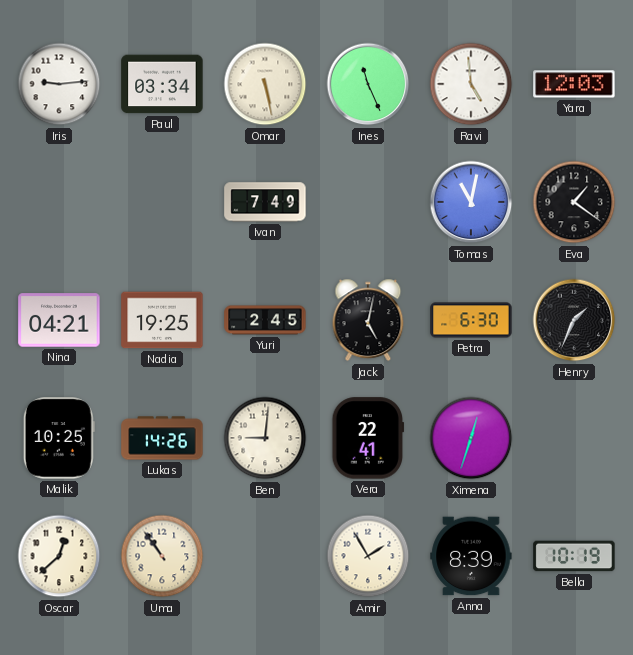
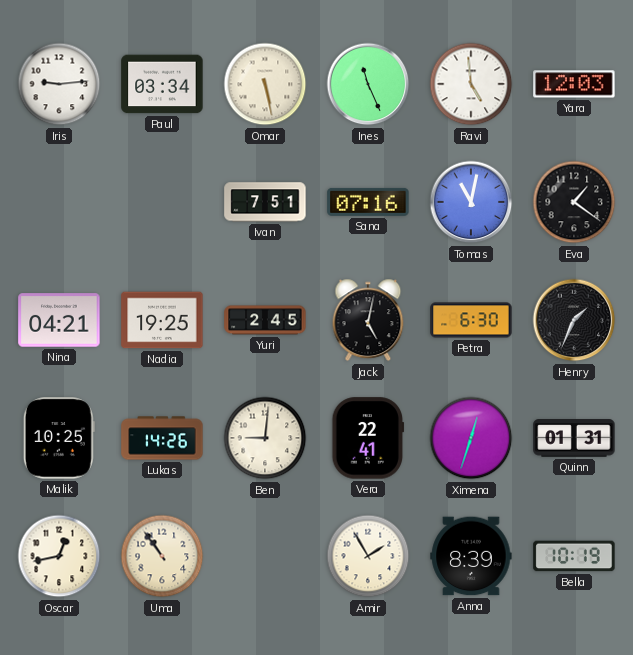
Ivan: 7:49 -> 7:51 (265, 202)
Sana: none -> 07:16 (368, 202)
Quinn: none -> 01:31 (574, 438)
Oscar: 12:38 -> 12:43 (59, 556)
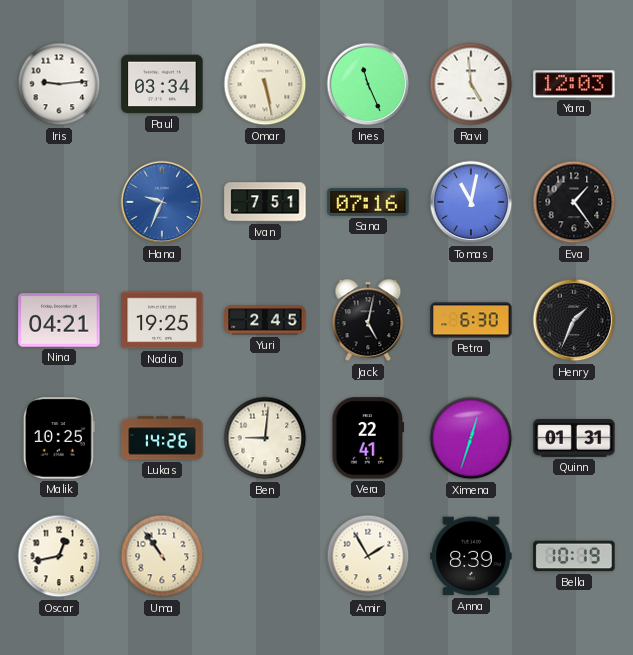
Hana: none -> 9:34 (162, 202)
Eva: 1:21 -> 1:24 (574, 202)
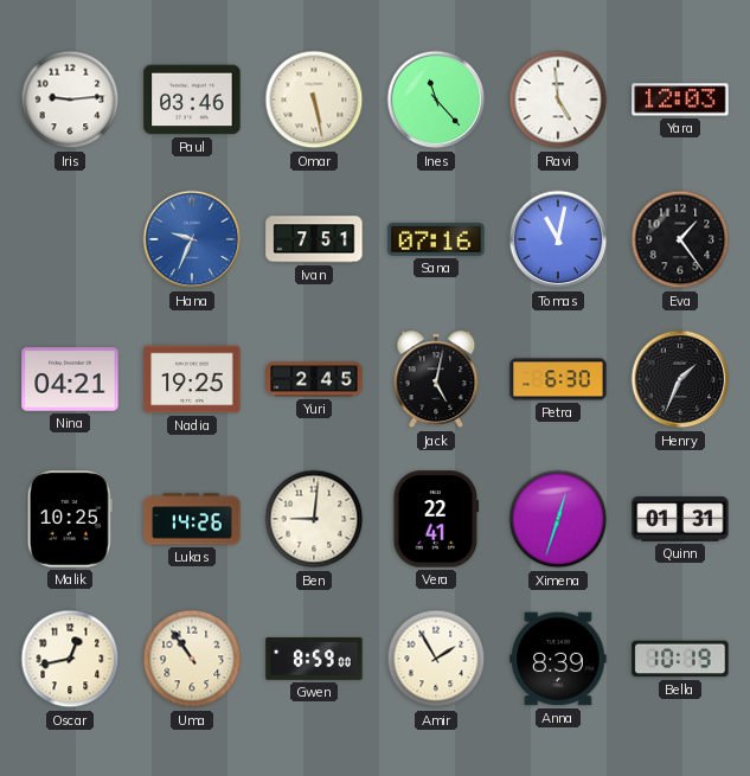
Paul: 03:34 -> 03:46 (192, 100)
Ines: 11:26 -> 11:23 (436, 100)
Gwen: none -> 8:59 (314, 659)
